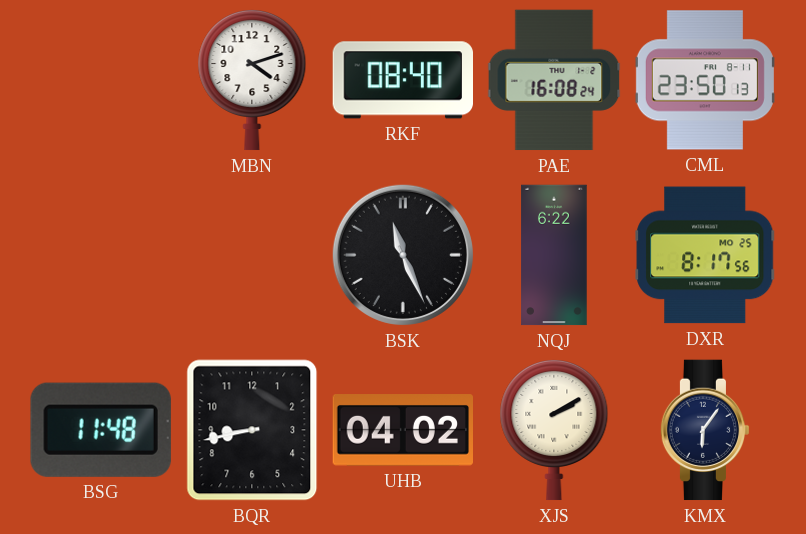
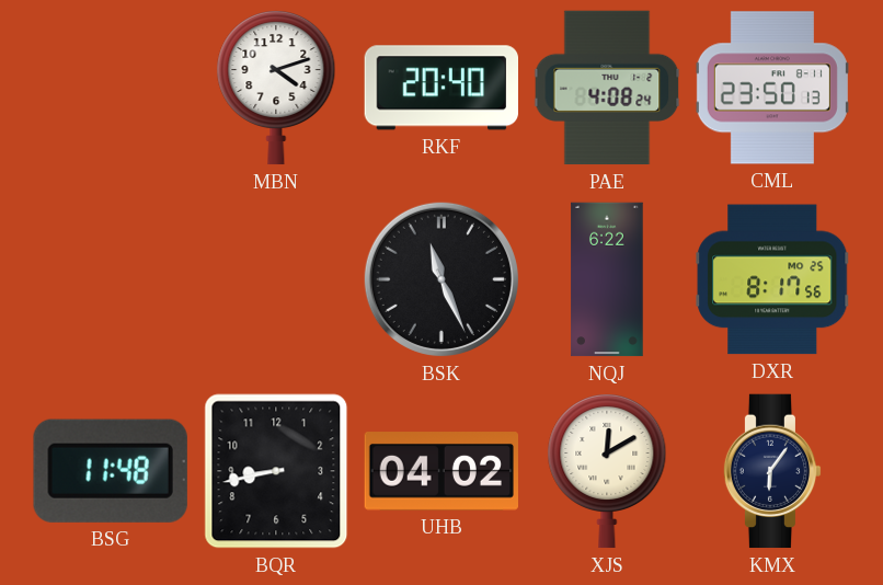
RKF: 08:40 -> 20:40 (440, 88)
PAE: 16:08 -> 4:08 (607, 88)
XJS: 2:10 -> 12:10 (607, 471)
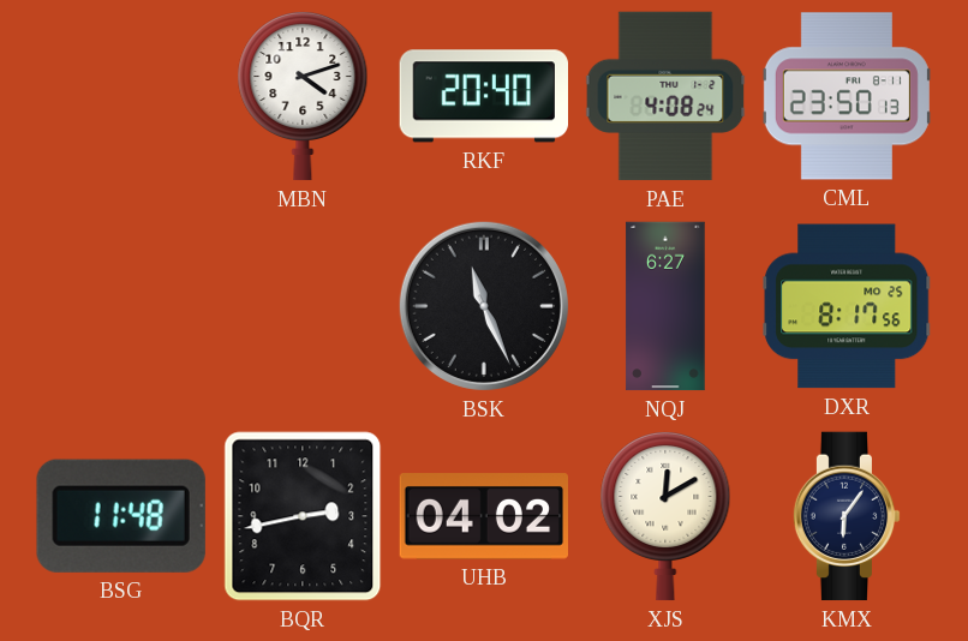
NQJ: 6:22 -> 6:27 (665, 306)
BQR: 8:43 -> 2:43 (303, 516)
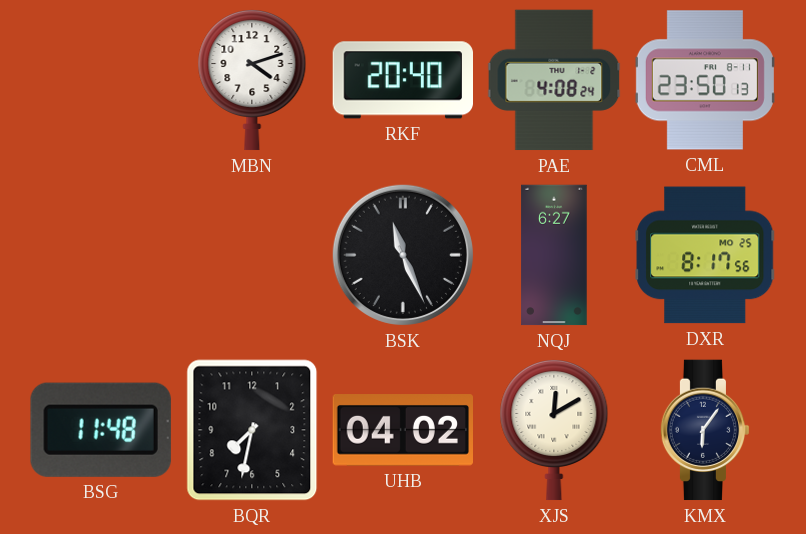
BQR: 2:43 -> 7:32 (252, 430)
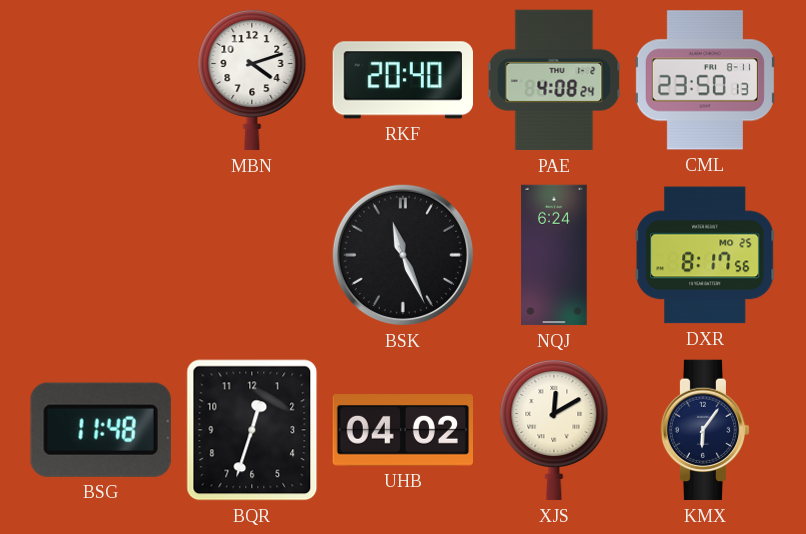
NQJ: 6:27 -> 6:24 (554, 255)
BQR: 7:32 -> 12:33 (252, 430)
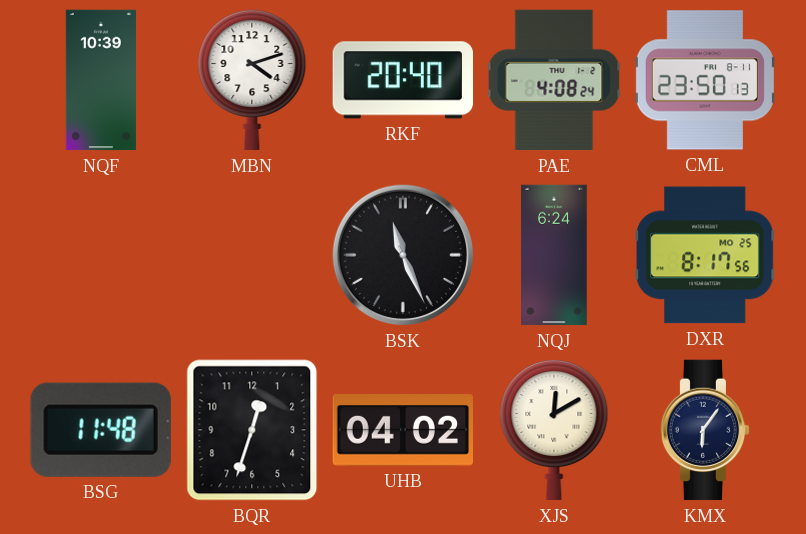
NQF: none -> 10:39 (101, 80)
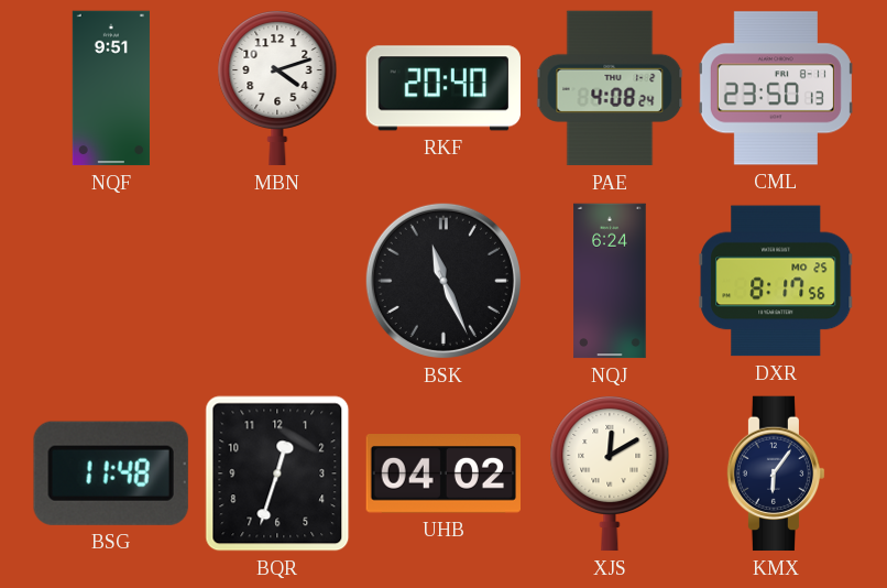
NQF: 10:39 -> 9:51 (111, 88)
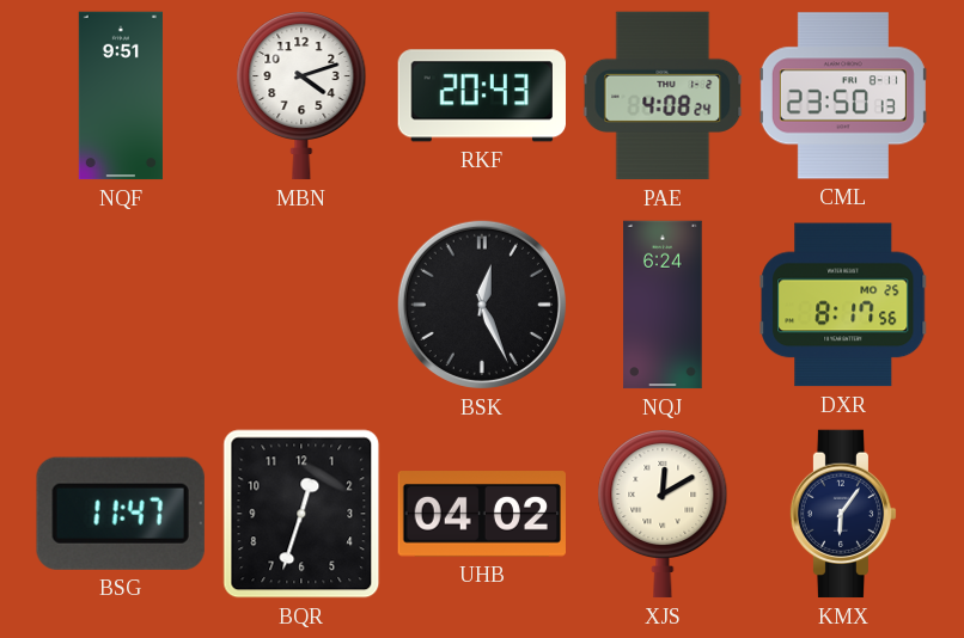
RKF: 20:40 -> 20:43 (481, 96)
BSK: 11:26 -> 12:26 (482, 305)
BSG: 11:48 -> 11:47 (121, 514)
